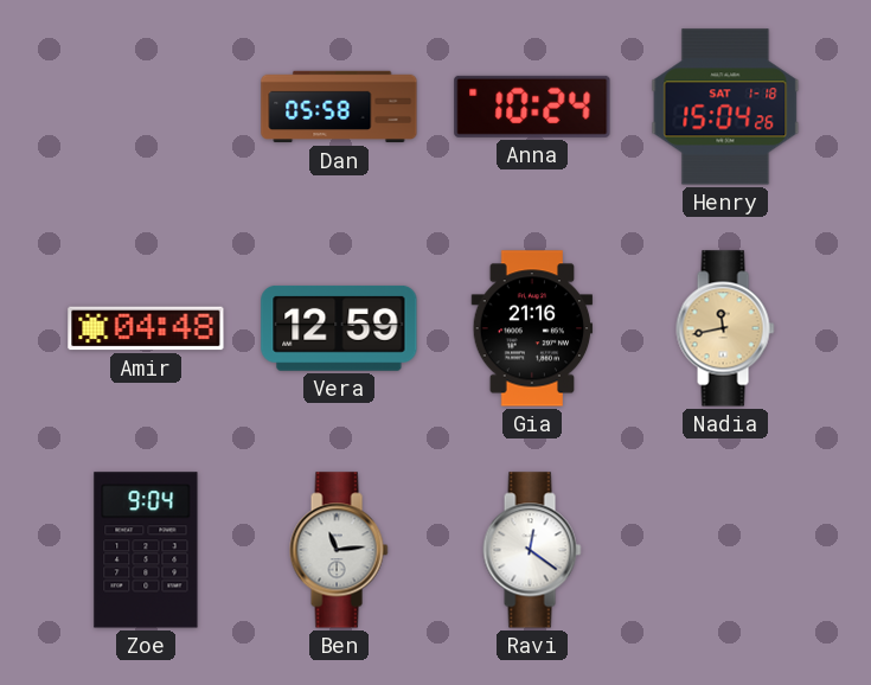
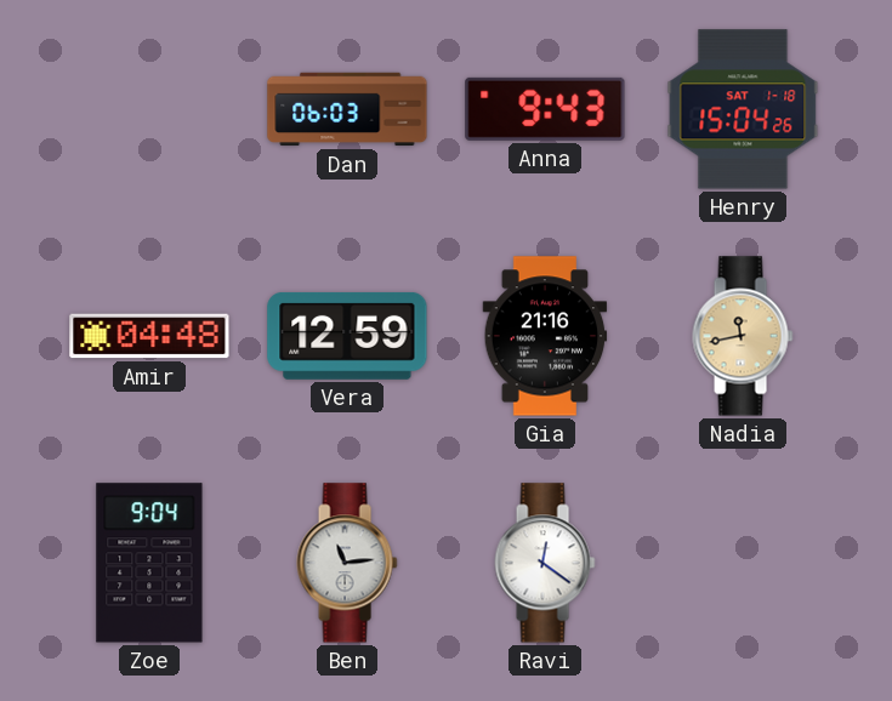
Dan: 05:58 -> 06:03 (347, 109)
Anna: 10:24 -> 9:43 (545, 109)
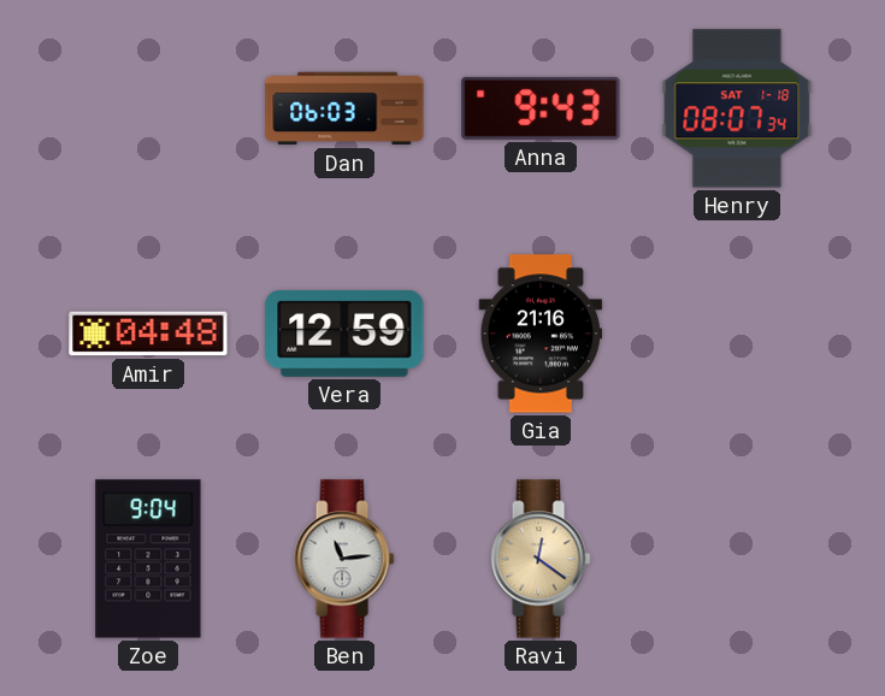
Henry: 15:04 -> 08:07 (737, 108)
Nadia: 11:43 -> none (743, 336)
Ravi dial: white -> champagne (541, 559)
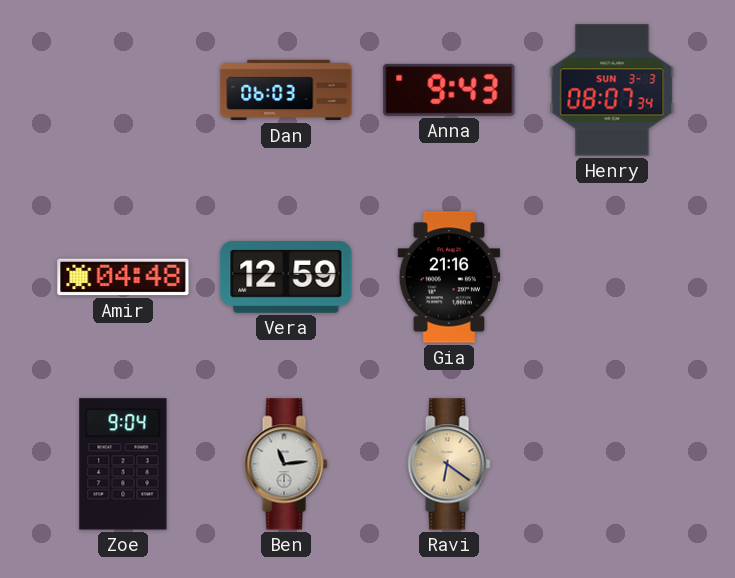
Henry date: SAT 1-18 -> SUN 3-3 (612, 90)
Ravi: 12:21 -> 6:21 (449, 464)
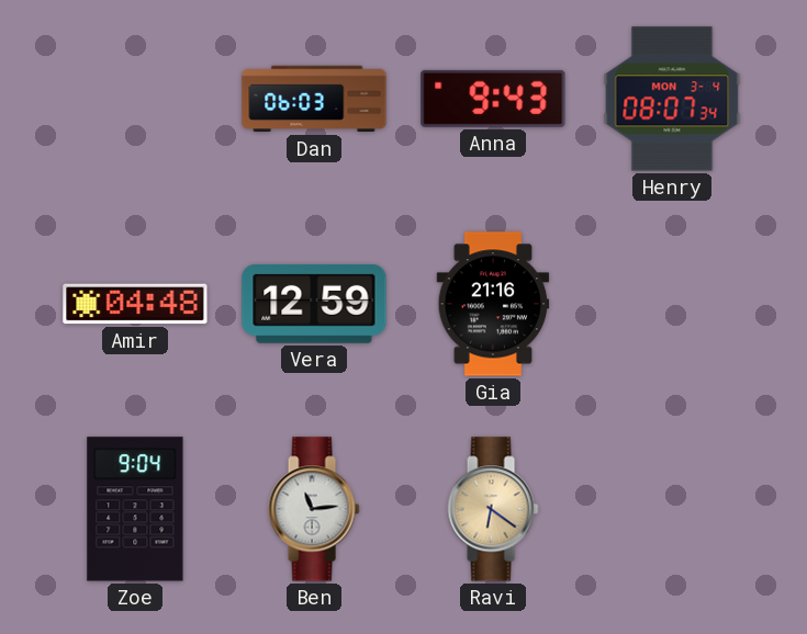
Henry date: SUN 3-3 -> MON 3-4 (672, 99)
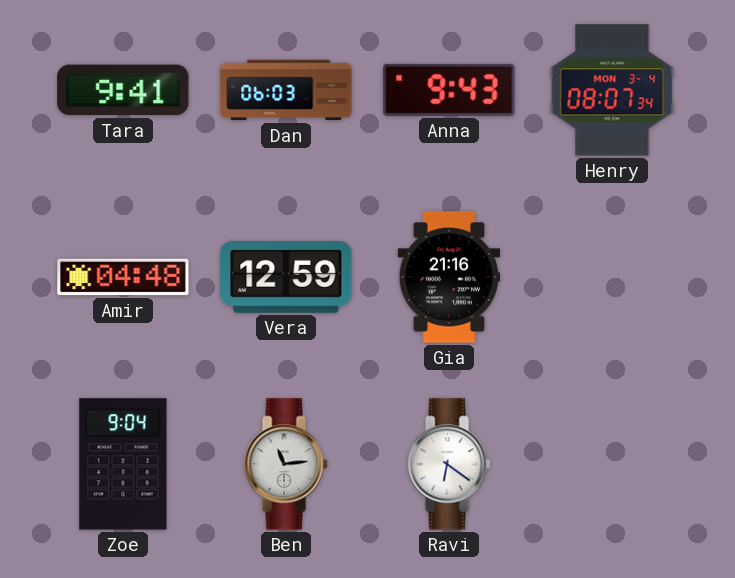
Tara: none -> 9:41 (123, 90)
Ravi dial: champagne -> white (449, 464)
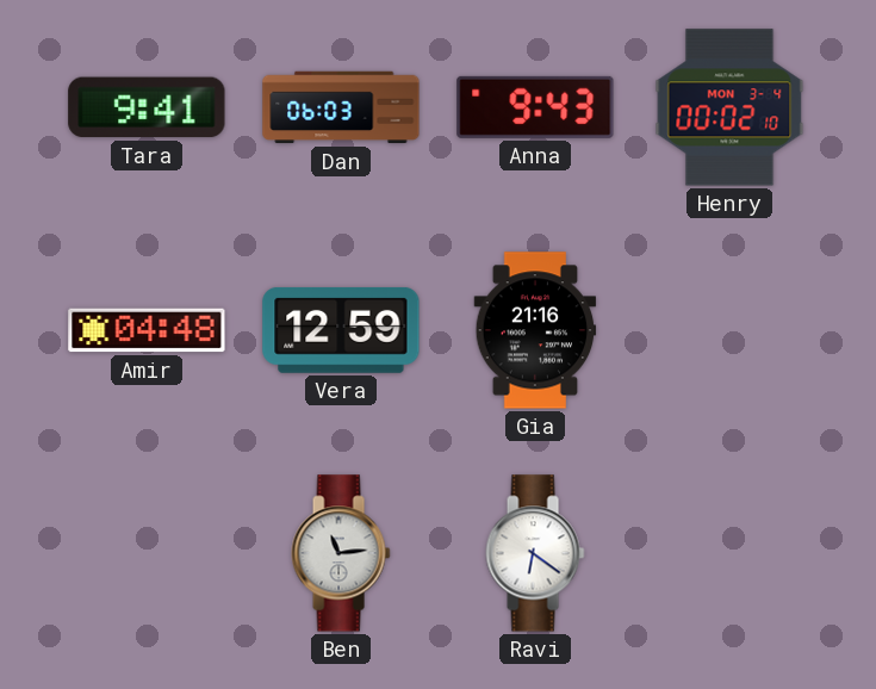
Henry: 08:07 -> 00:02 (729, 107)
Zoe: 9:04 -> none (123, 464)
